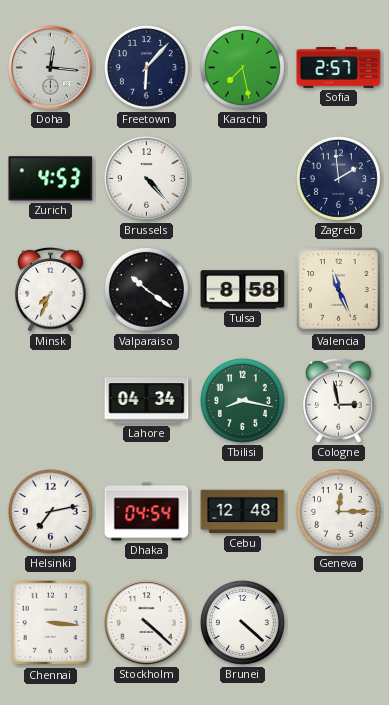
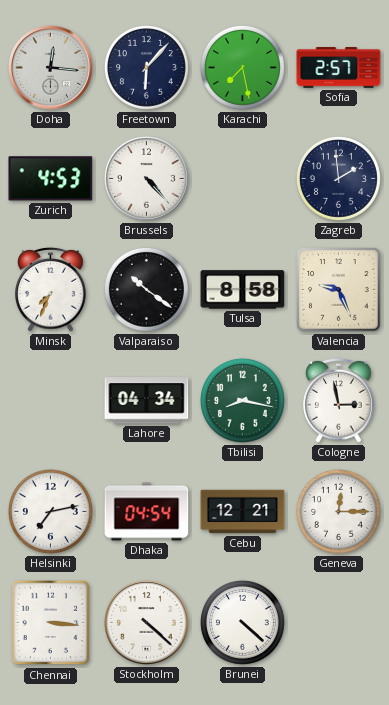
Valencia: 11:26 -> 9:26 (339, 290)
Cebu: 12:48 -> 12:21 (243, 512)
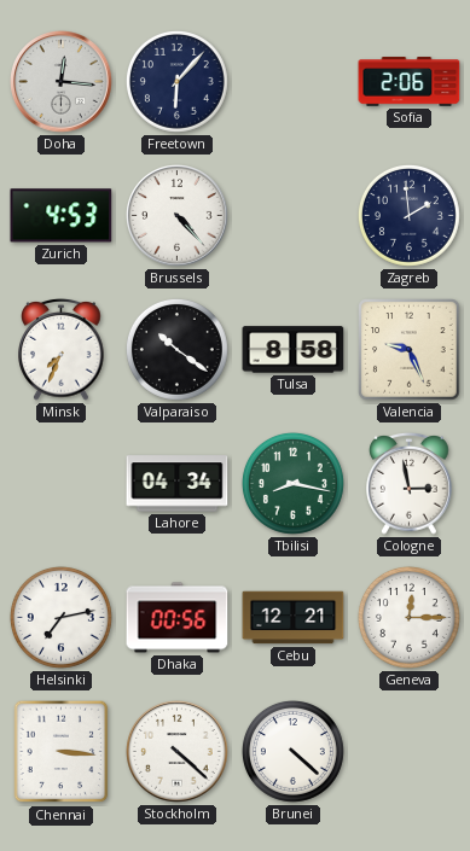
Karachi: 7:28 -> none (242, 67)
Sofia: 2:57 -> 2:06 (410, 82)
Dhaka: 04:54 -> 00:56 (178, 618)
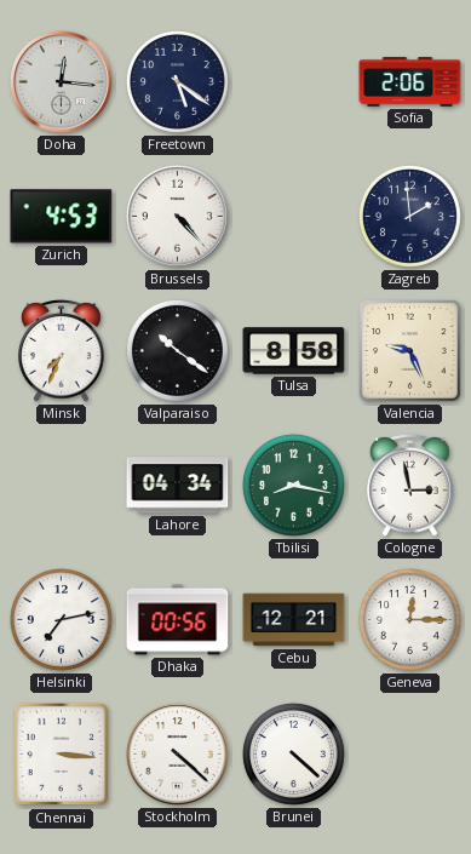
Freetown: 6:07 -> 5:21 (177, 81)
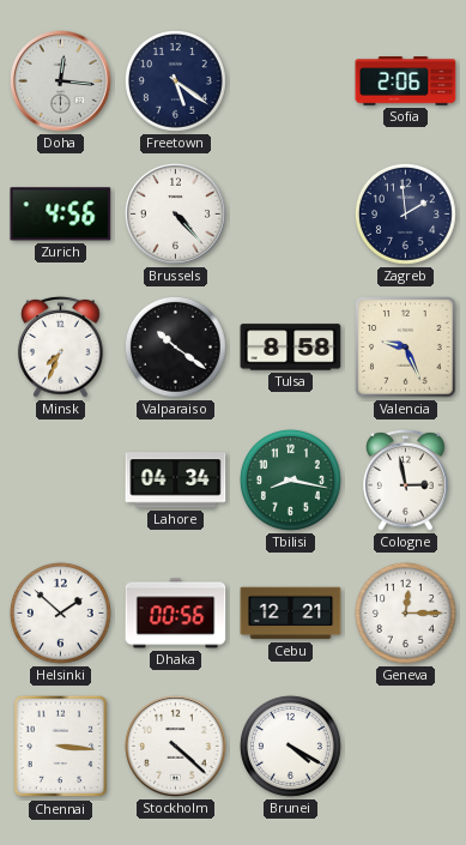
Zurich: 4:53 -> 4:56 (61, 215)
Helsinki: 7:13 -> 1:52 (60, 612)
Brunei: 4:22 -> 4:20 (290, 746)
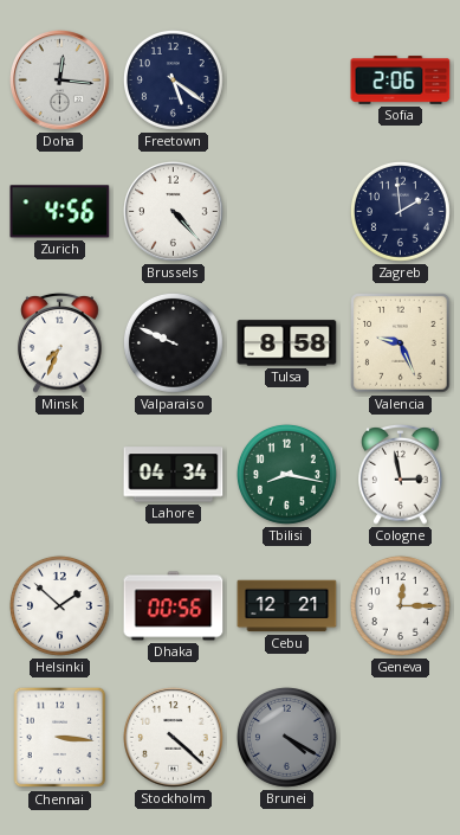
Valparaiso: 10:21 -> 9:49 (173, 342)
Brunei dial: white -> grey (286, 737)
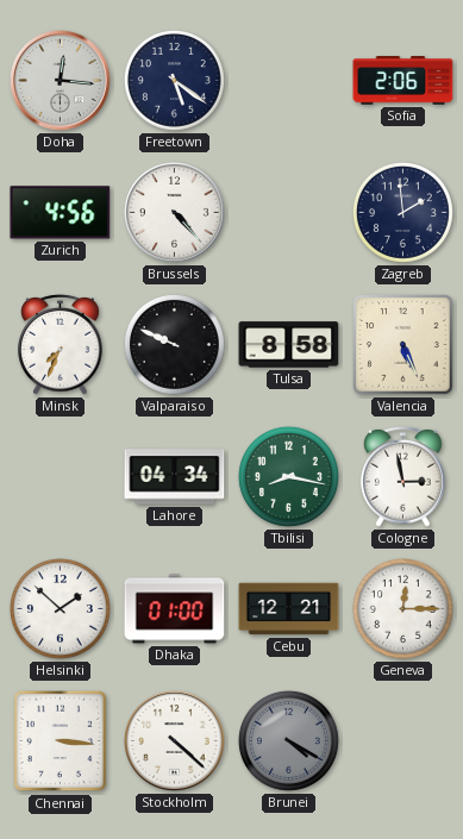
Valencia: 9:26 -> 5:26 (403, 345)
Dhaka: 00:56 -> 01:00 (175, 609)
